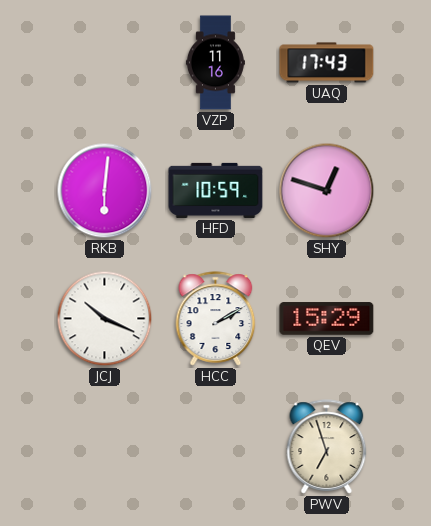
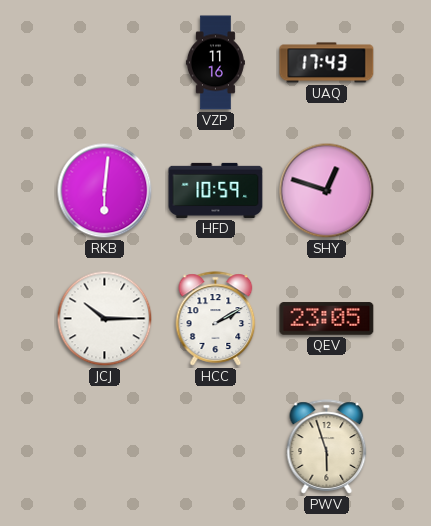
JCJ: 10:19 -> 10:15 (105, 319)
QEV: 15:29 -> 23:05 (327, 319)
PWV: 6:57 -> 5:57 (327, 447)
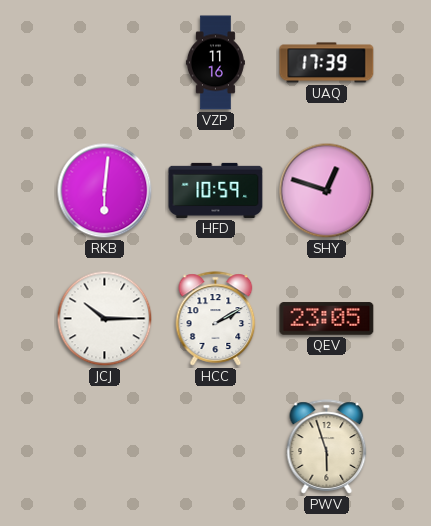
UAQ: 17:43 -> 17:39 (327, 63)
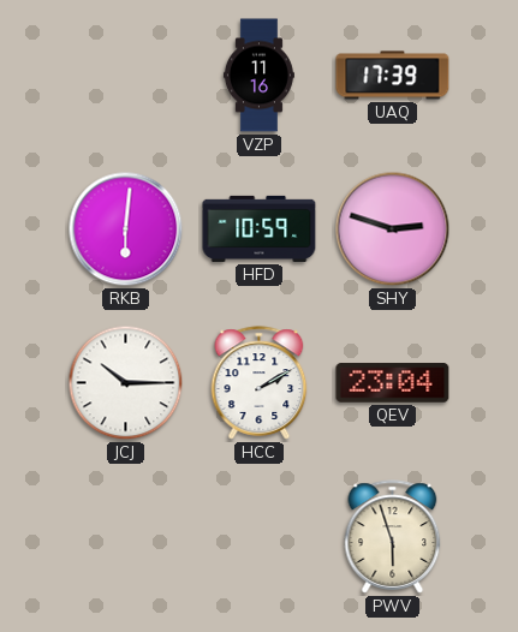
SHY: 12:48 -> 2:48 (393, 229)
QEV: 23:05 -> 23:04 (393, 383)
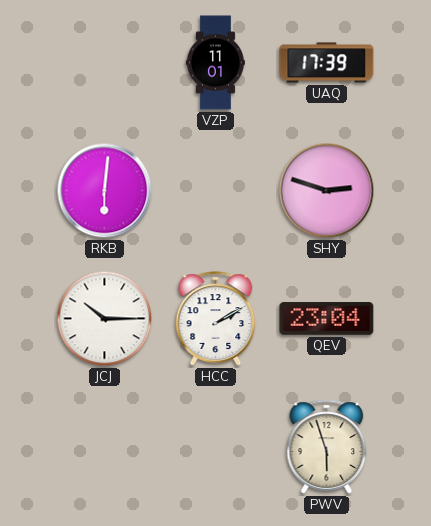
VZP: 11:16 -> 11:01 (215, 63)
HFD: 10:59 -> none (260, 228)
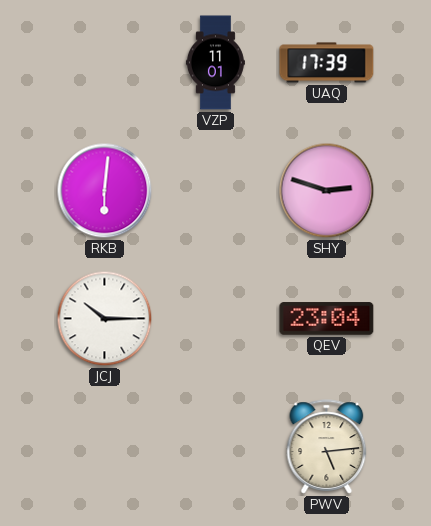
HCC: 2:10 -> none (216, 319)
PWV: 5:57 -> 5:14 (327, 447)
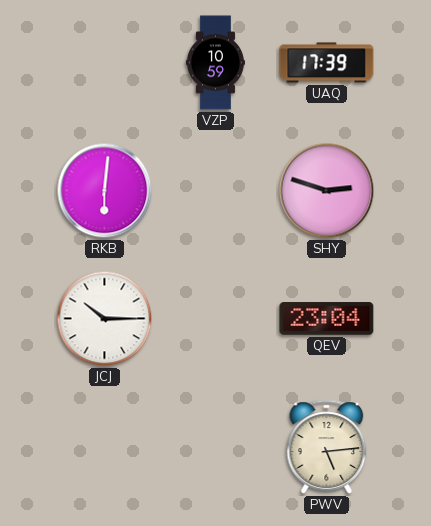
VZP: 11:01 -> 10:59 (215, 63)
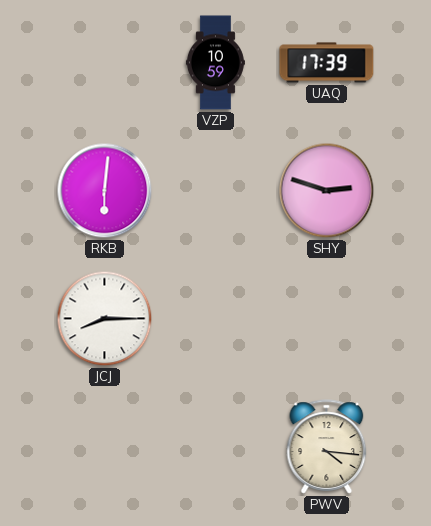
JCJ: 10:15 -> 8:15 (105, 319)
QEV: 23:04 -> none (327, 319)
PWV: 5:14 -> 4:16 (327, 447)
